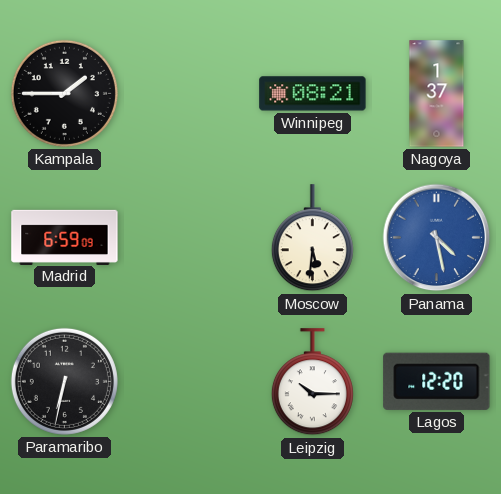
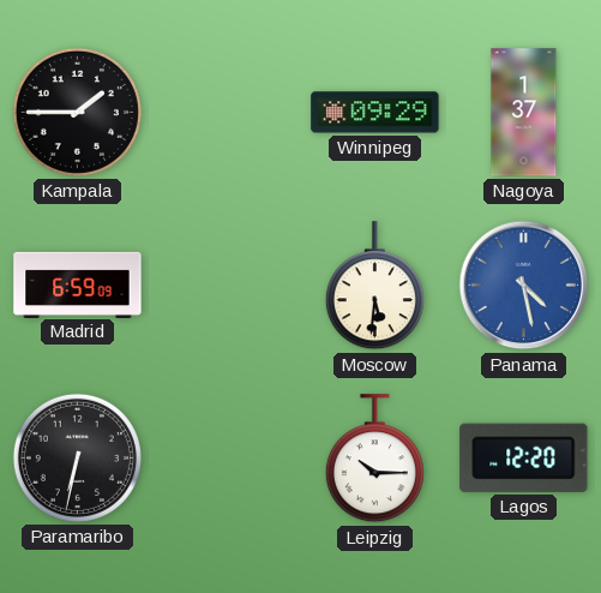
Winnipeg: 08:21 -> 09:29 (375, 113)
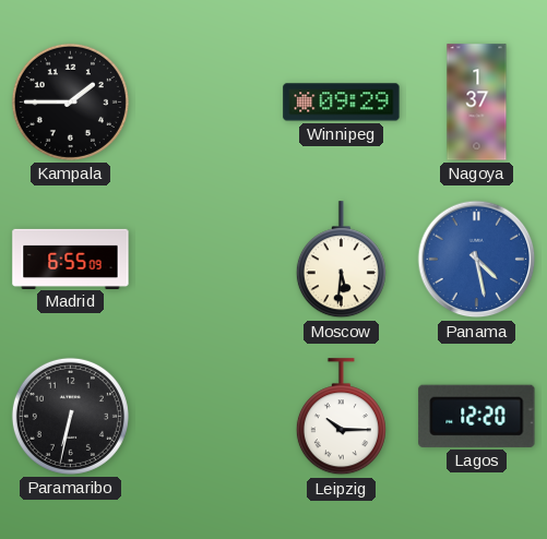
Madrid: 6:59 -> 6:55 (71, 259)
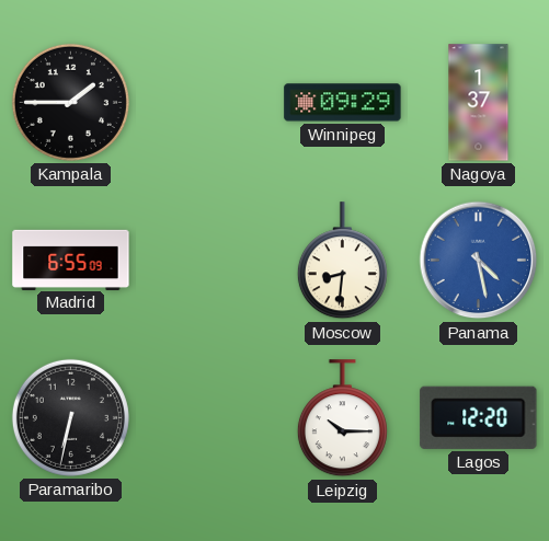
Moscow: 5:31 -> 8:31 (342, 261)
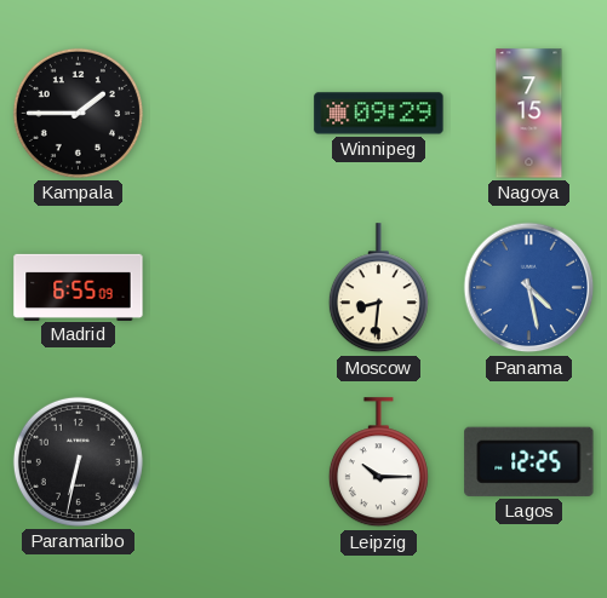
Nagoya: 1:37 -> 7:15 (529, 114)
Lagos: 12:20 -> 12:25 (529, 461)
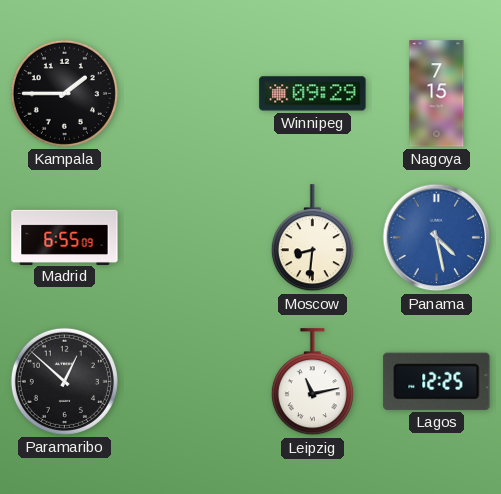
Paramaribo: 6:32 -> 12:52 (64, 381)
Leipzig: 10:15 -> 11:13 (312, 382)
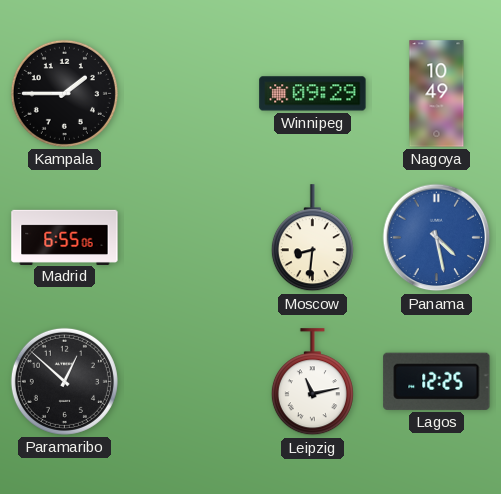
Nagoya: 7:15 -> 10:49 (437, 94)
Madrid: 6:55:09 -> 6:55:06 (65, 237)
